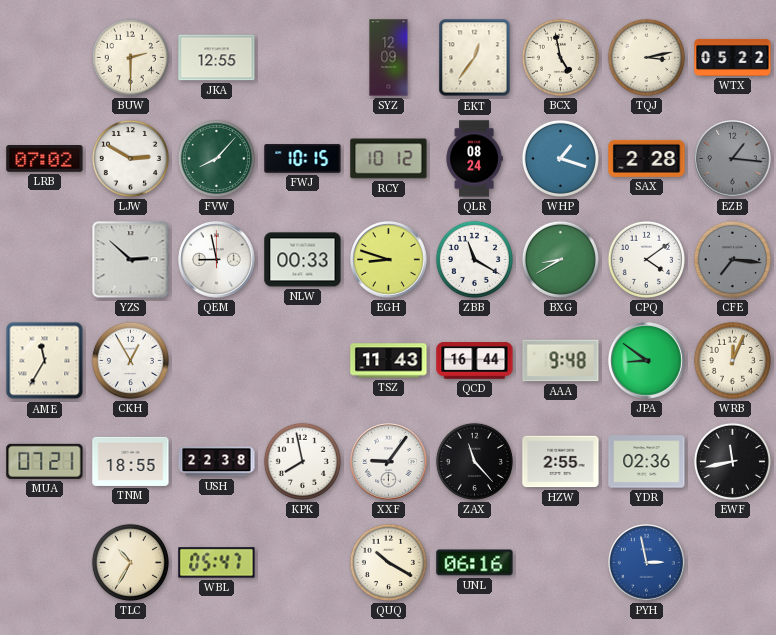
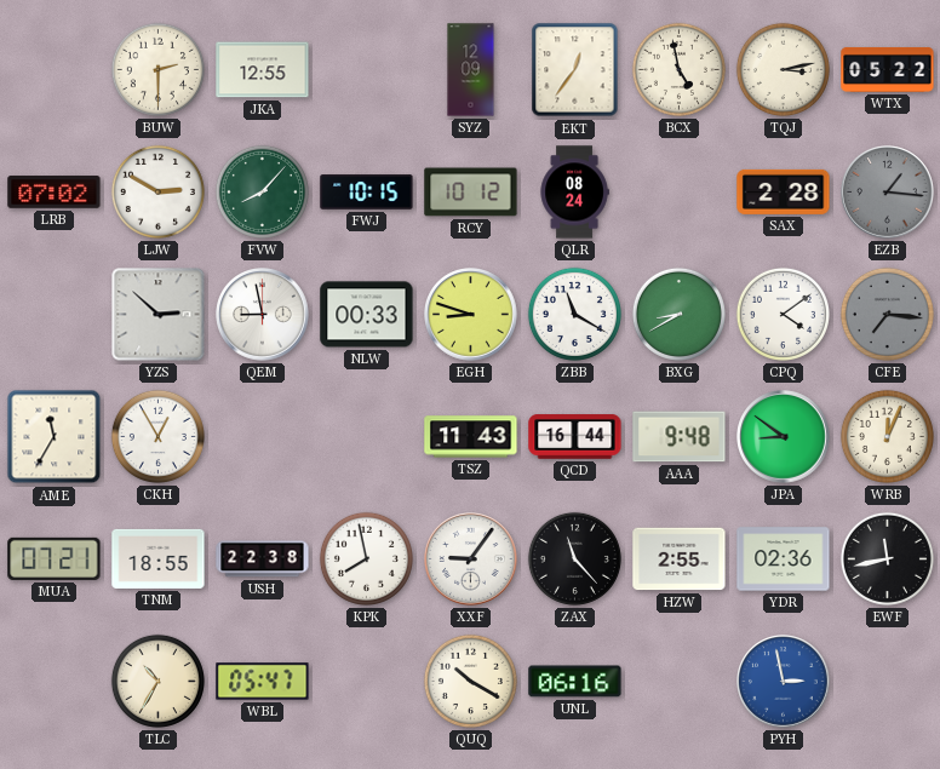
WHP: 1:18 -> none (560, 158)
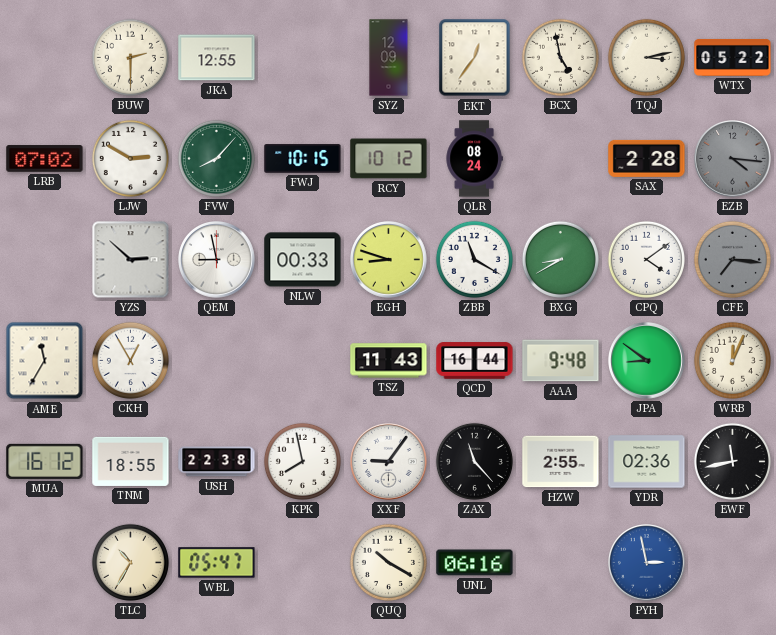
EZB: 1:16 -> 4:16 (733, 159)
MUA: 07:21 -> 16:12 (45, 461)
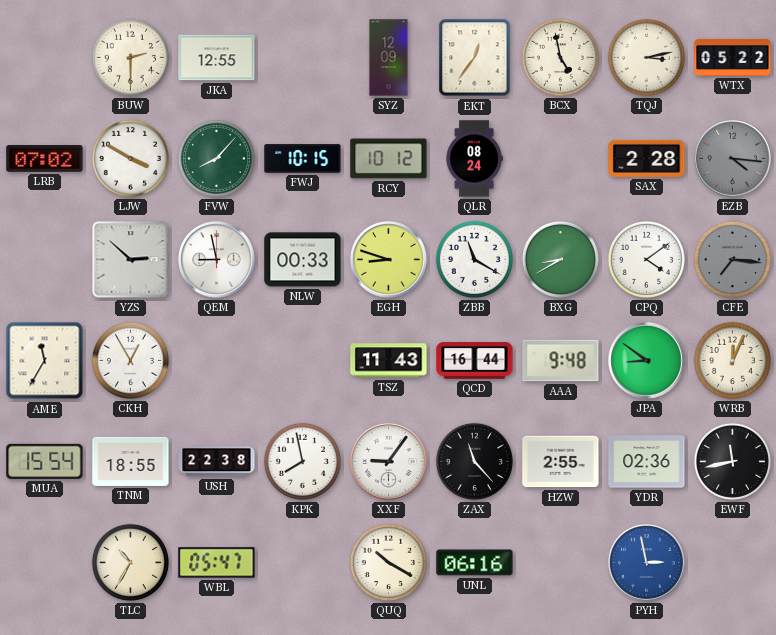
LJW: 2:50 -> 3:50 (130, 158)
MUA: 16:12 -> 15:54 (45, 461)
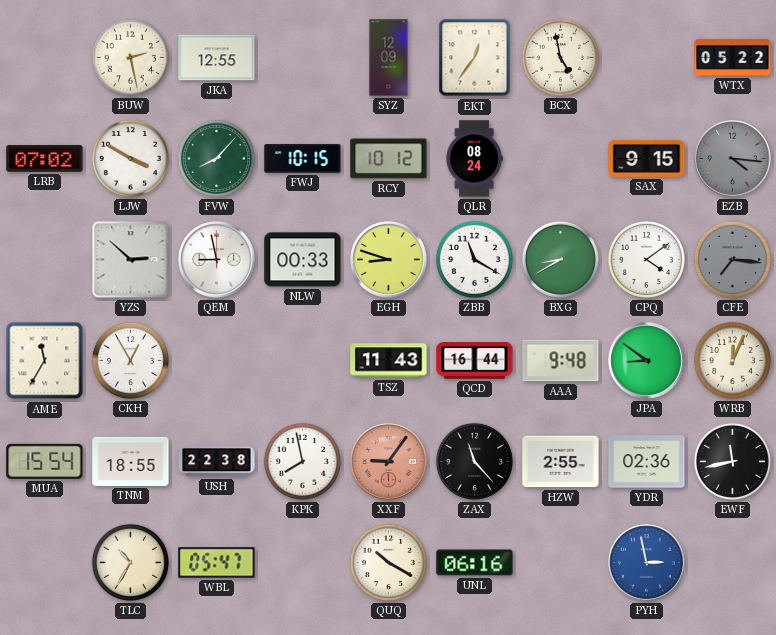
BUW: 2:30 -> 2:28 (130, 57)
TQJ: 3:13 -> none (646, 57)
SAX: 2:28 -> 9:15 (647, 158)
XXF dial: white -> salmon (389, 462)
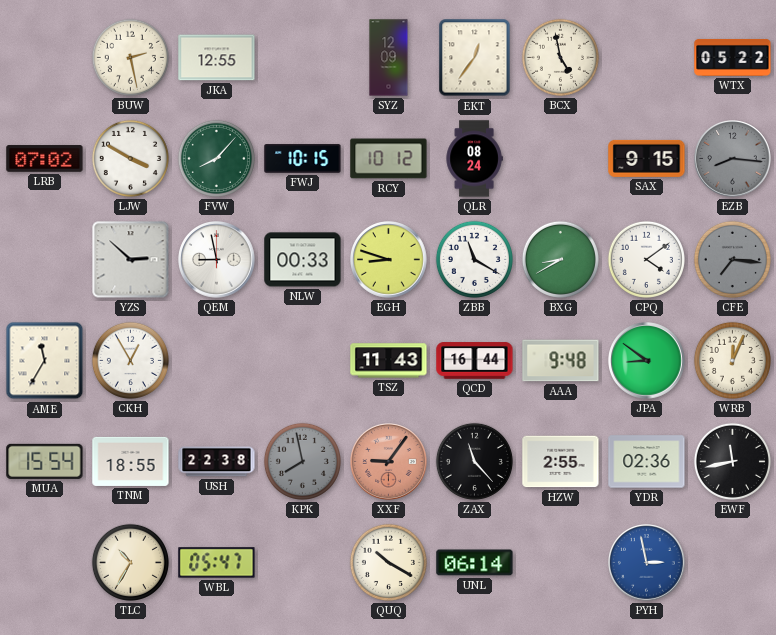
EZB: 4:16 -> 8:16 (733, 159)
KPK dial: white -> grey (302, 461)
UNL: 06:16 -> 06:14 (475, 563)
